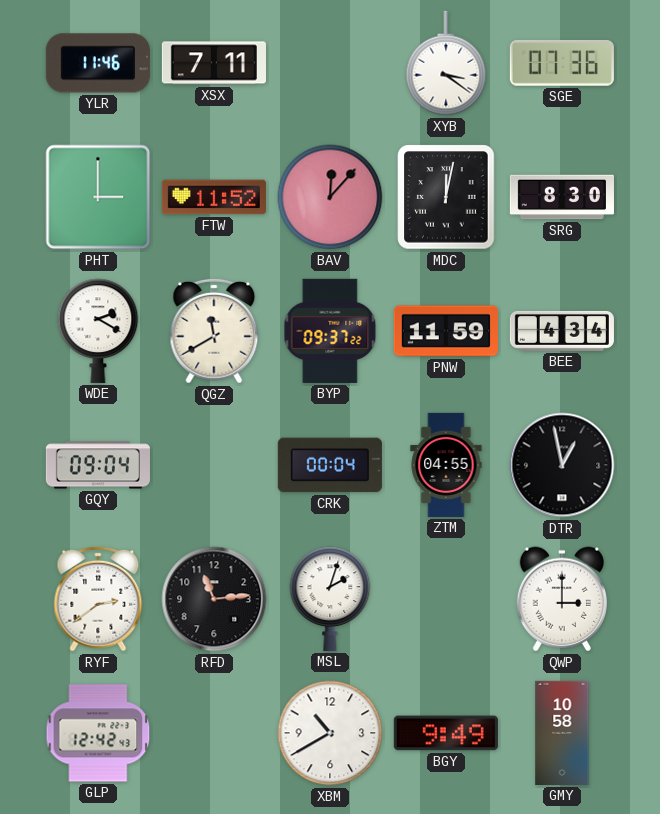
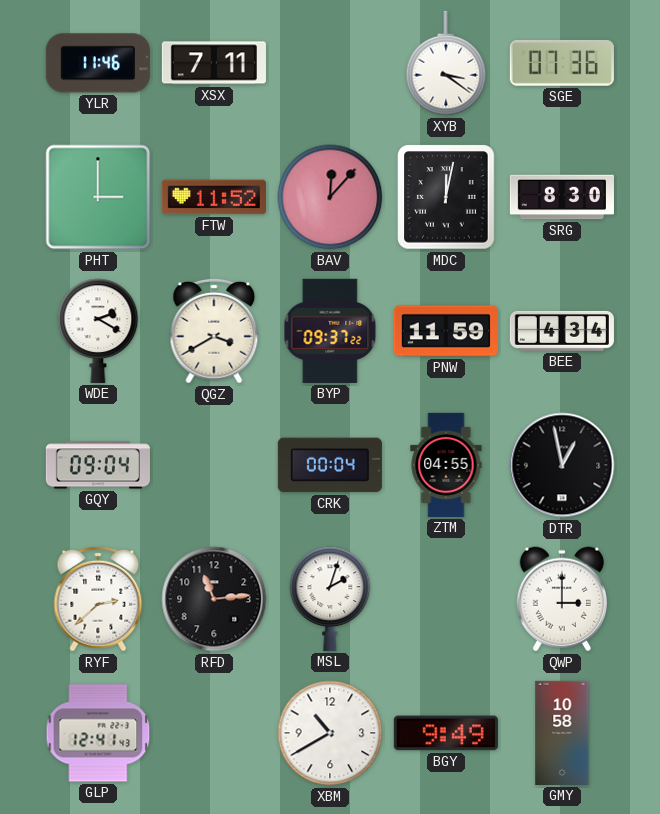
QGZ: 11:40 -> 3:40 (214, 331)
RYF: 2:39 -> 2:38 (98, 599)
GLP: 12:42 -> 12:41 (98, 733)
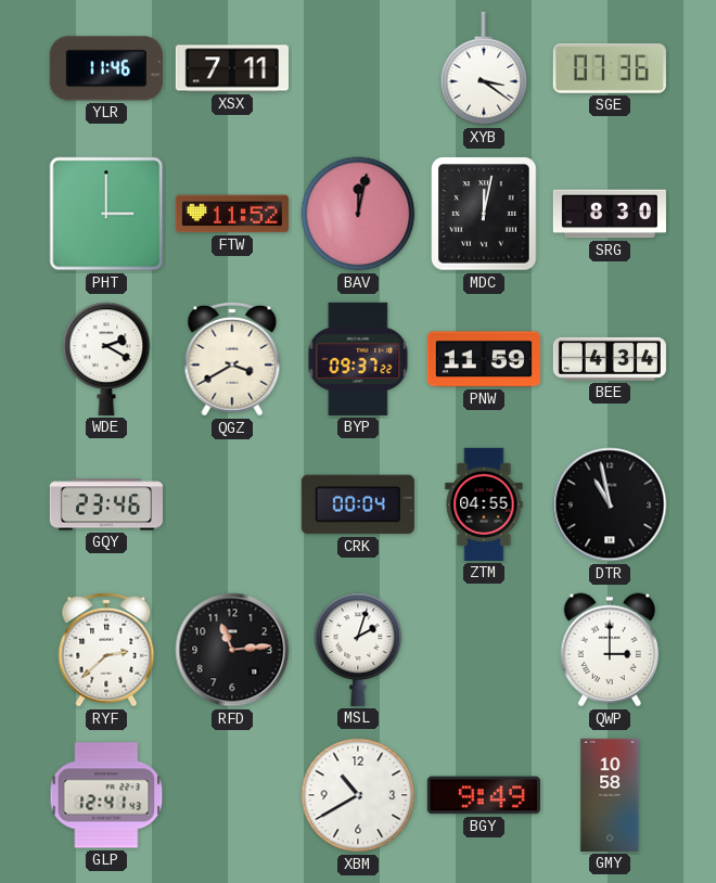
BAV: 12:07 -> 12:02 (358, 214)
GQY: 09:04 -> 23:46 (106, 504)
DTR: 12:58 -> 10:58 (610, 504)
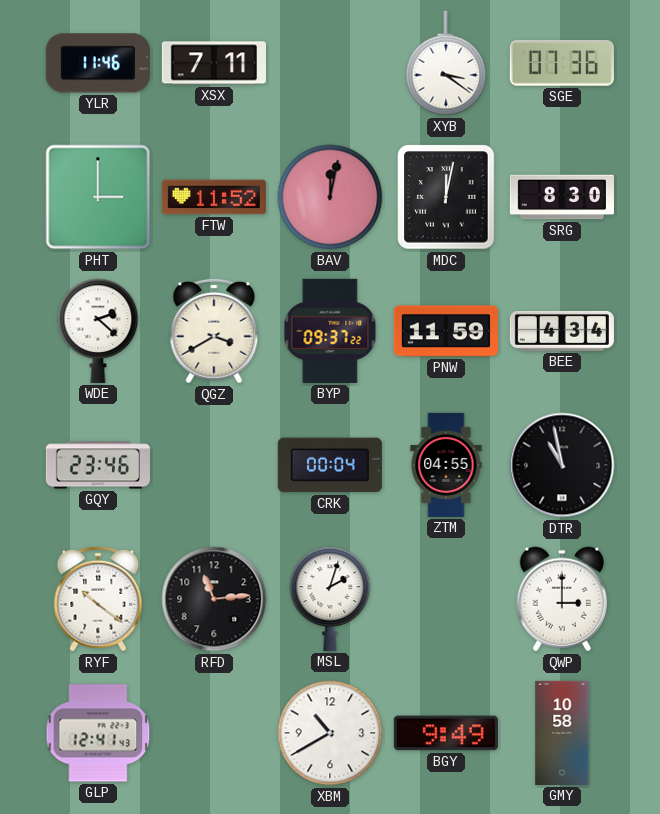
WDE: 2:20 -> 2:22 (98, 331)
RYF: 2:38 -> 10:21 (98, 599)
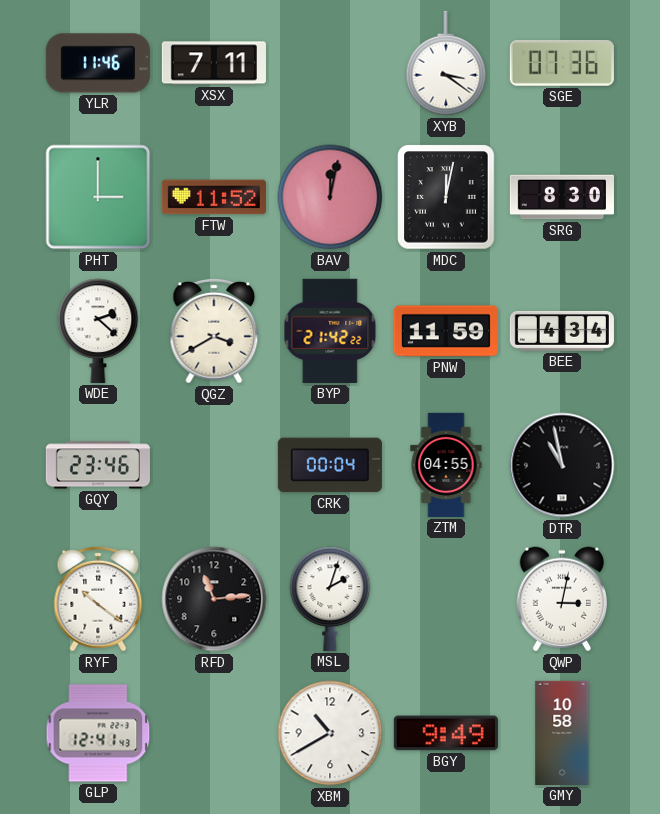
BYP: 09:37 -> 21:42 (330, 331)
QWP: 3:00 -> 3:02 (562, 599)
